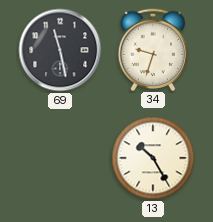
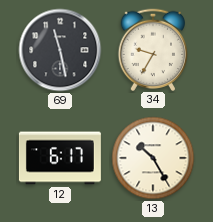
34: 9:33 -> 9:35 (153, 49)
12: none -> 6:17 (60, 158)
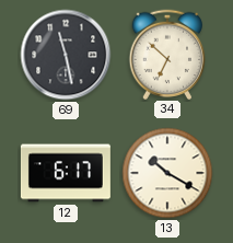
34: 9:35 -> 6:52 (167, 54)
13: 10:25 -> 10:20 (167, 173)
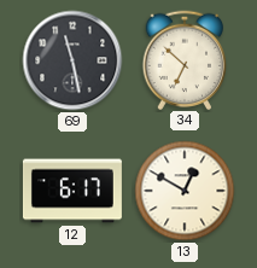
13: 10:20 -> 12:50 (185, 191)
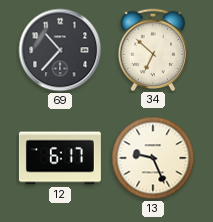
69: 11:28 -> 10:37 (60, 50)
13: 12:50 -> 9:26 (153, 158)
